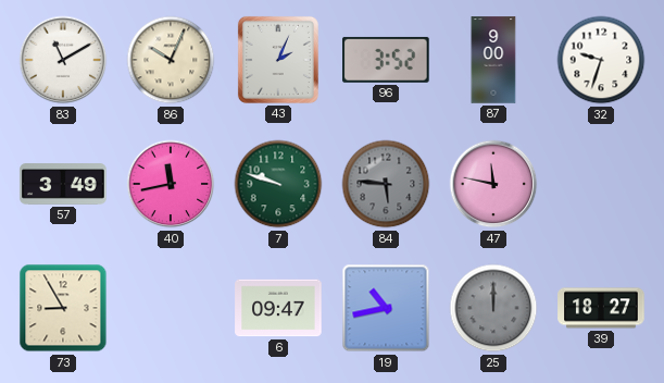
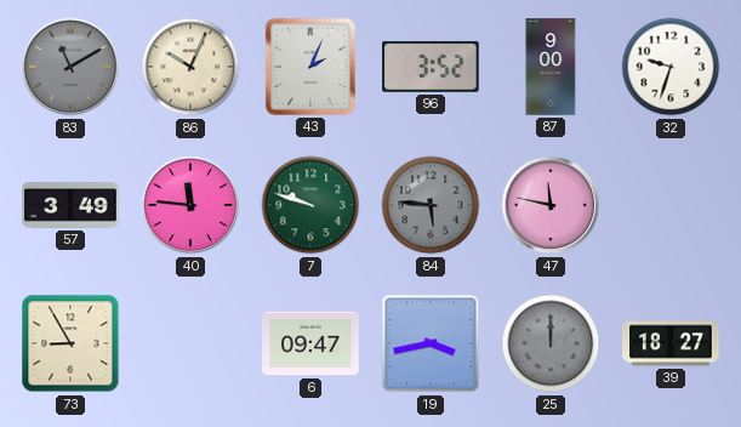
83 dial: white -> grey (70, 67)
40: 11:43 -> 11:46 (190, 205)
19: 10:43 -> 3:43 (431, 343)
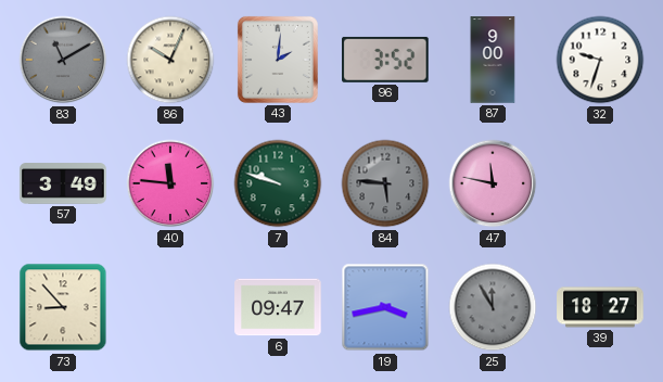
43: 2:04 -> 2:01 (278, 60)
73: 8:55 -> 8:53 (63, 307)
25: 12:00 -> 11:55 (493, 307)
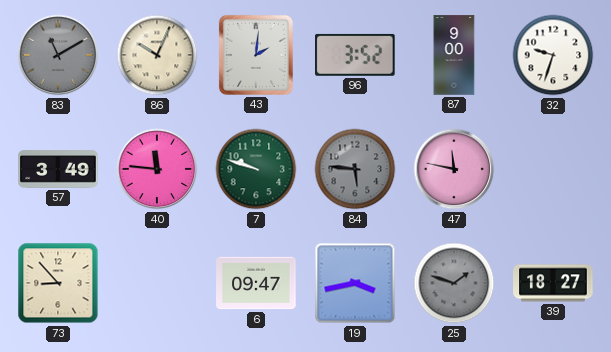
25: 11:55 -> 1:48 (454, 283)
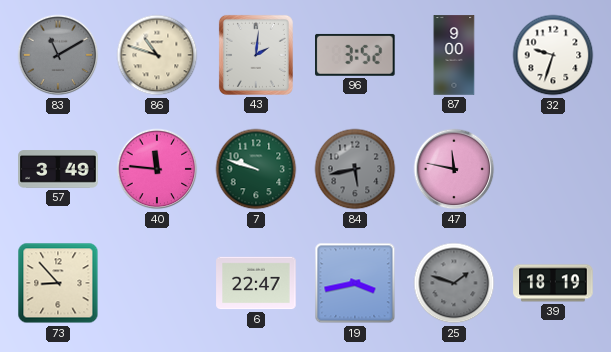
86: 10:04 -> 10:48 (157, 55)
84: 5:46 -> 5:43 (355, 169)
6: 09:47 -> 22:47 (256, 283)
39: 18:27 -> 18:19 (553, 283)
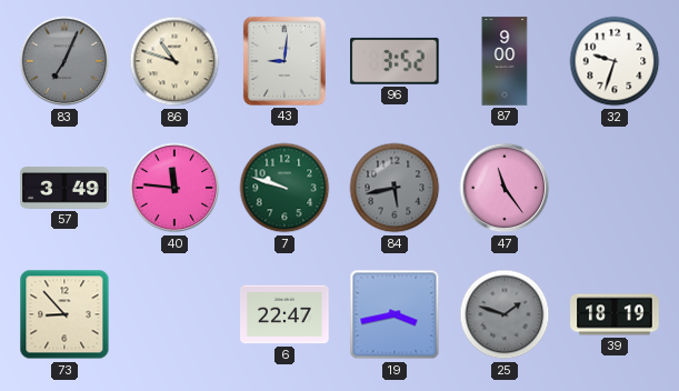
83: 11:10 -> 7:04 (64, 61)
43: 2:01 -> 9:01 (284, 61)
47: 11:47 -> 11:24 (505, 188)
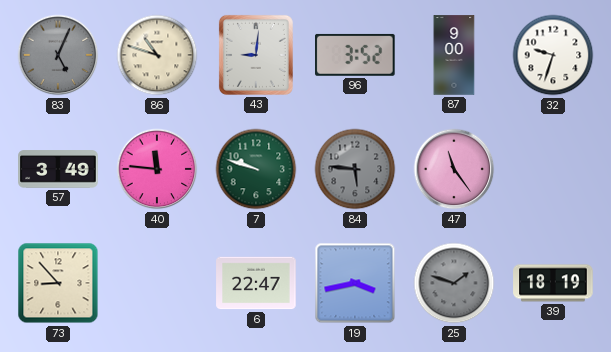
83: 7:04 -> 5:04 (58, 55)
84: 5:43 -> 5:46 (355, 169)
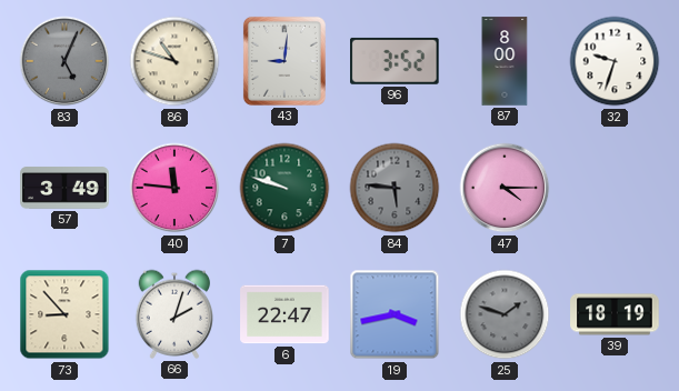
87: 9:00 -> 8:00 (505, 61)
47: 11:24 -> 4:15 (505, 188)
66: none -> 2:03 (174, 314)
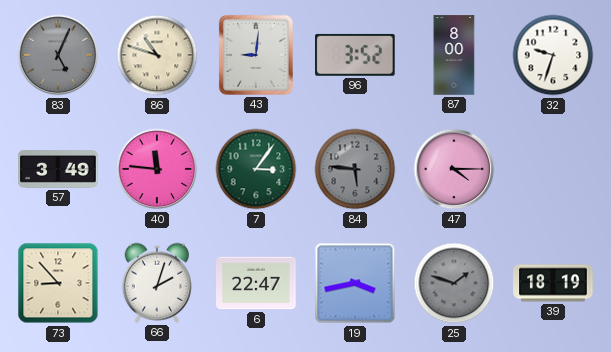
7: 9:48 -> 3:06 (256, 169)
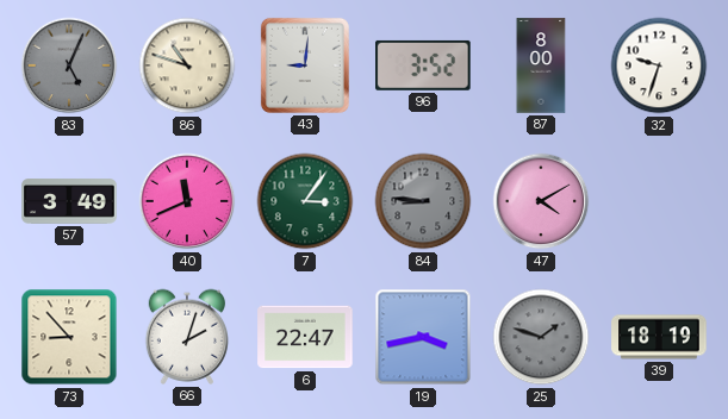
40: 11:46 -> 11:41 (187, 201)
84: 5:46 -> 8:46 (423, 201)
47: 4:15 -> 4:10 (541, 201)
